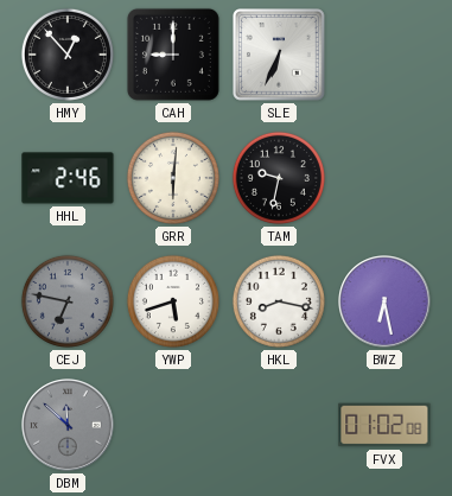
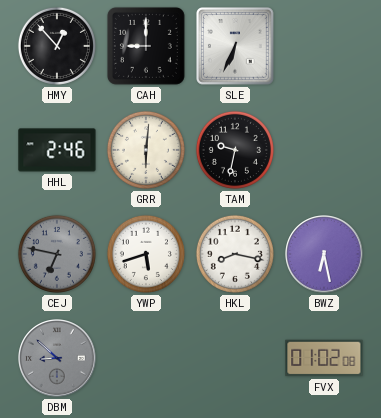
DBM: 11:52 -> 8:52 (57, 358)
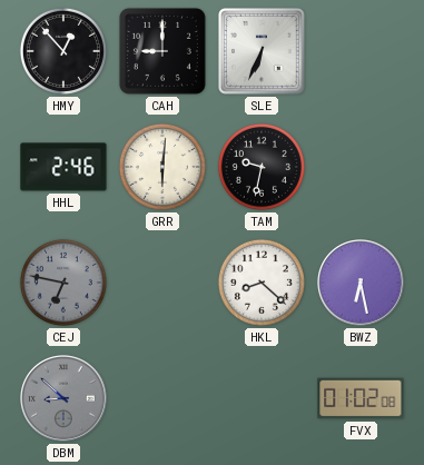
YWP: 5:42 -> none (146, 254)
HKL: 8:17 -> 8:22 (262, 283)
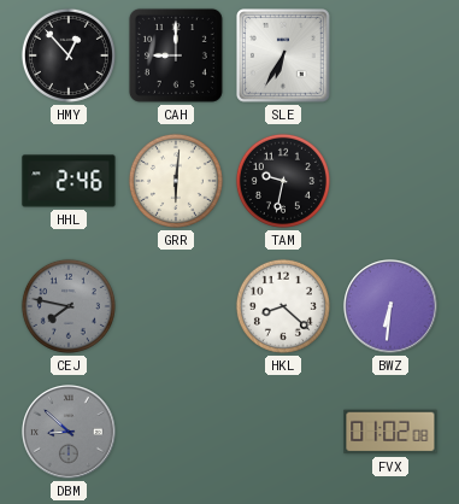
SLE: 6:34 -> 6:35 (284, 57)
CEJ: 6:47 -> 7:47 (69, 306)
BWZ: 6:28 -> 6:31 (390, 306)
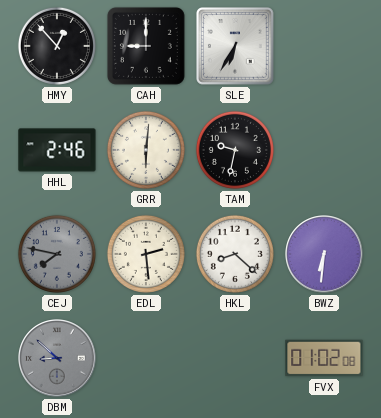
EDL: none -> 2:29 (146, 254)
